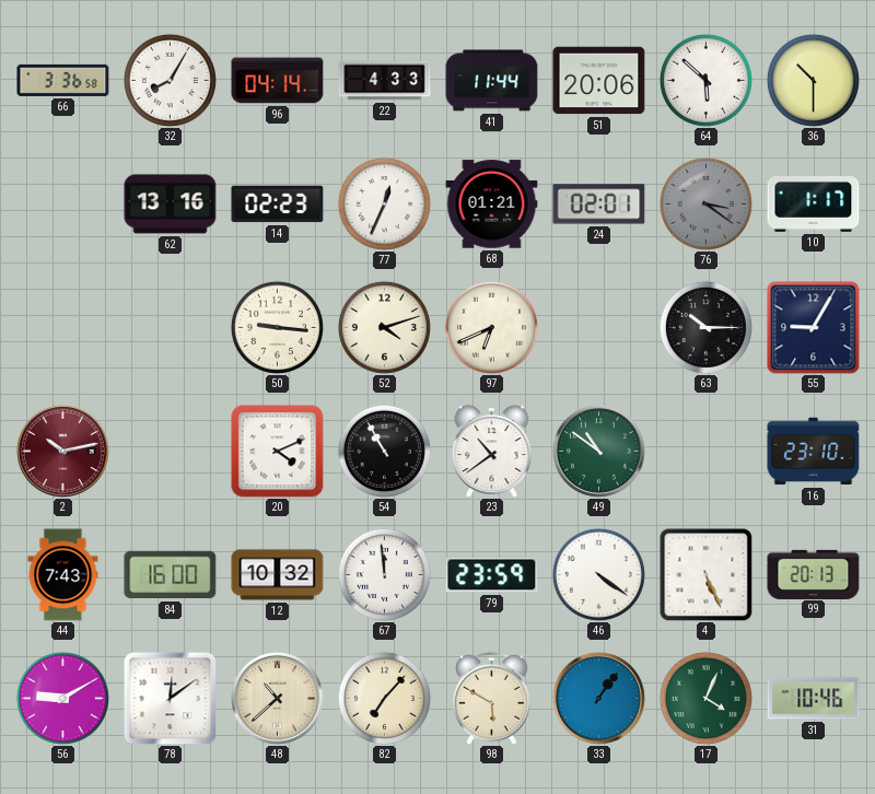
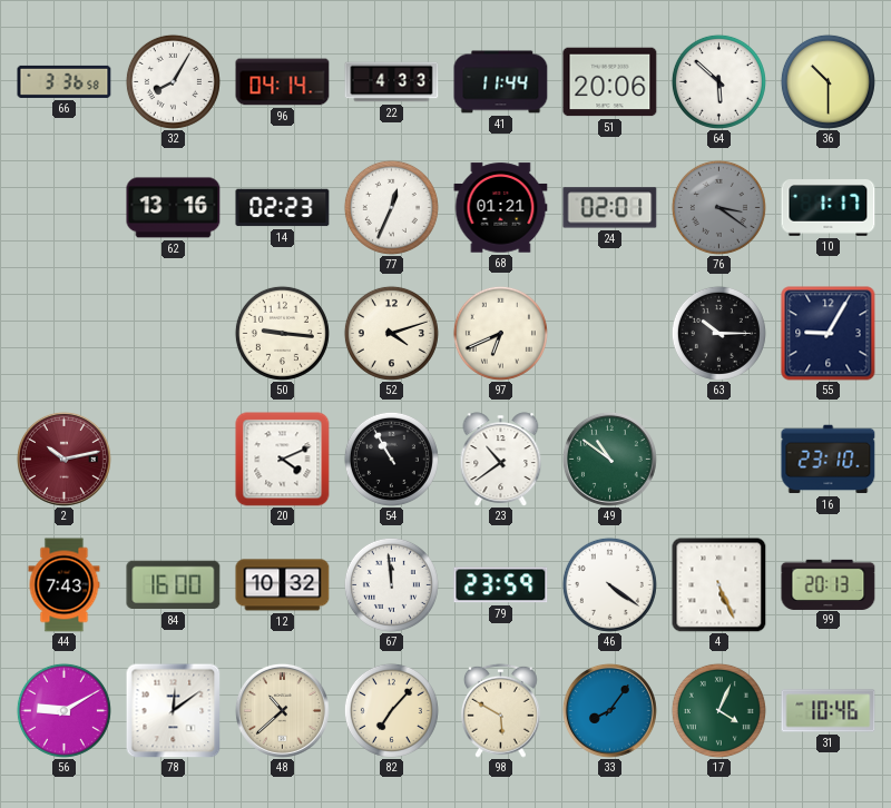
33: 1:06 -> 8:06 (609, 710)
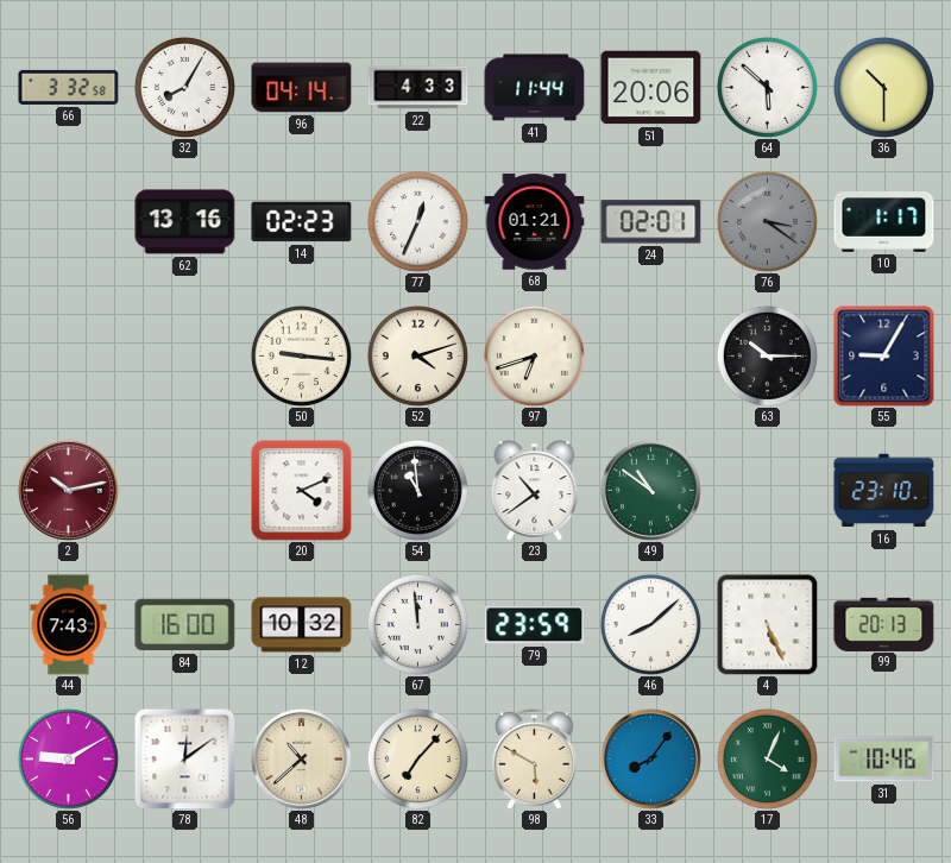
66: 3:36 -> 3:32 (69, 87)
97: 6:41 -> 6:42 (534, 355)
54: 10:55 -> 10:59 (417, 490)
46: 4:21 -> 8:08 (650, 624)
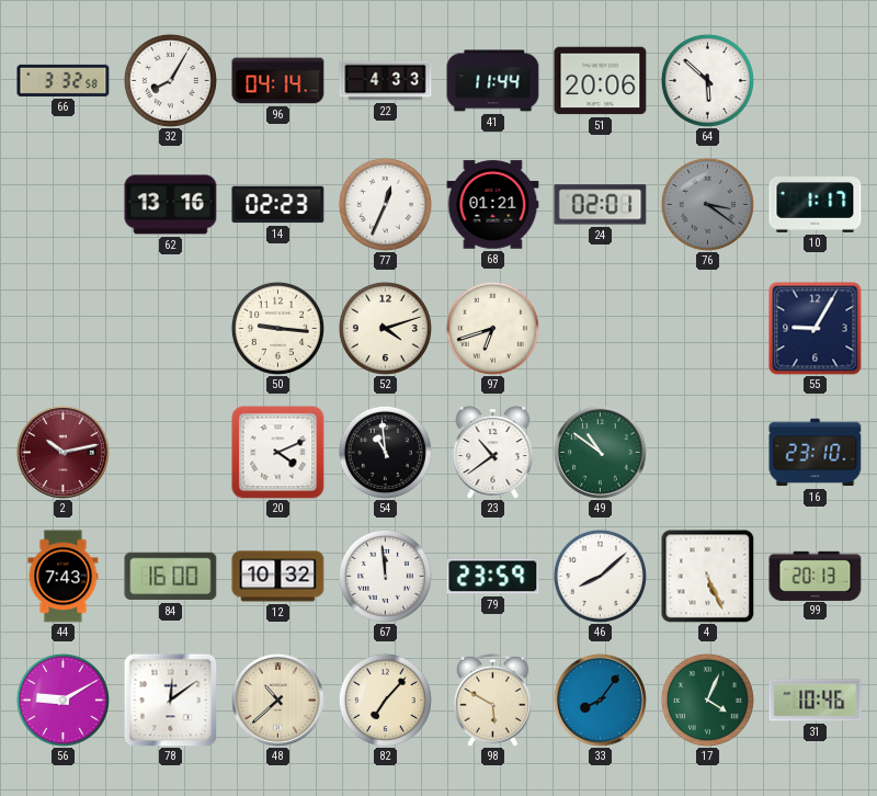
36: 10:30 -> none (883, 87)
63: 10:15 -> none (767, 355)
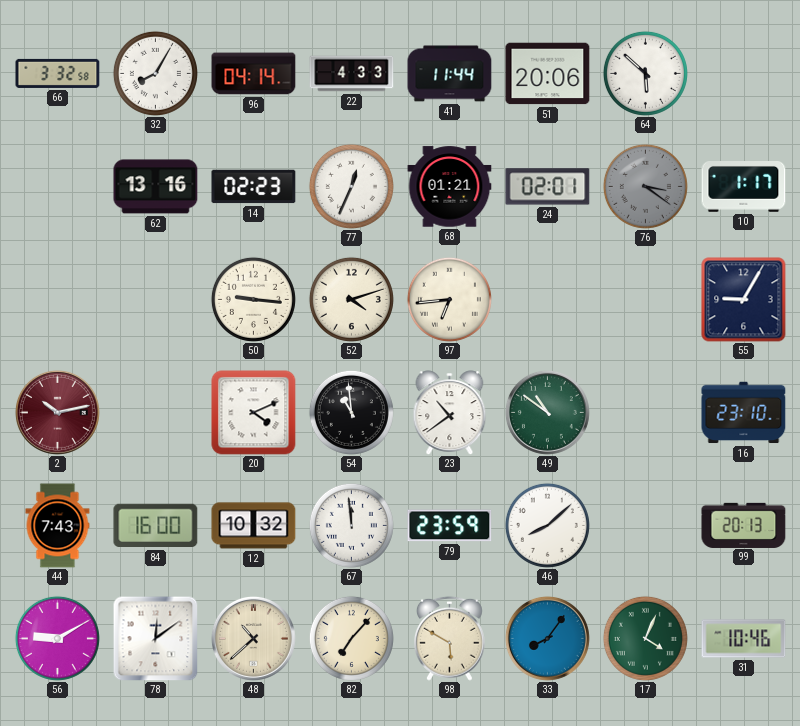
97: 6:42 -> 6:44 (449, 299)
4: 5:26 -> none (708, 577)
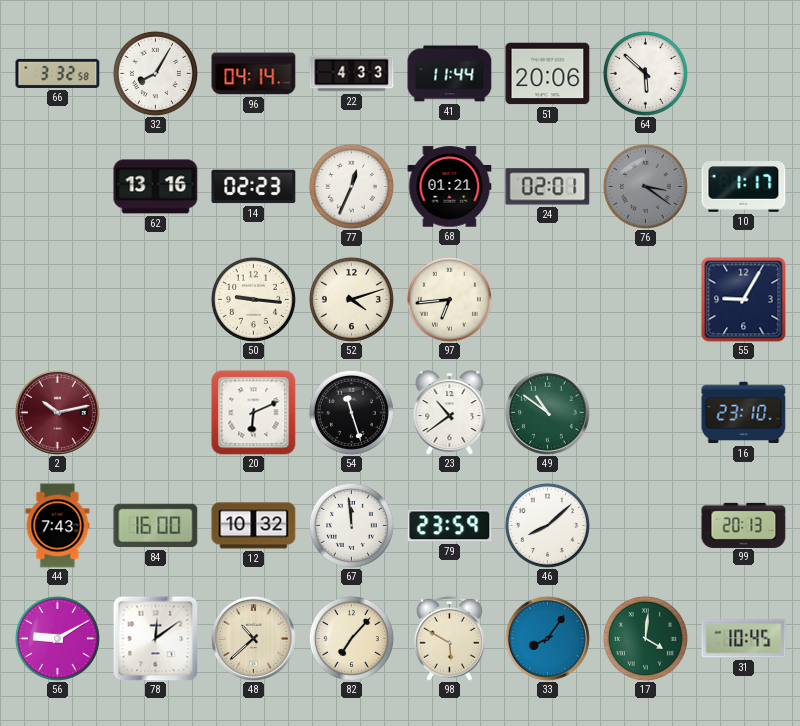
20: 4:11 -> 6:11 (254, 413)
54: 10:59 -> 11:27 (351, 412)
17: 4:04 -> 4:01 (645, 638)
31: 10:46 -> 10:45 (744, 639)
